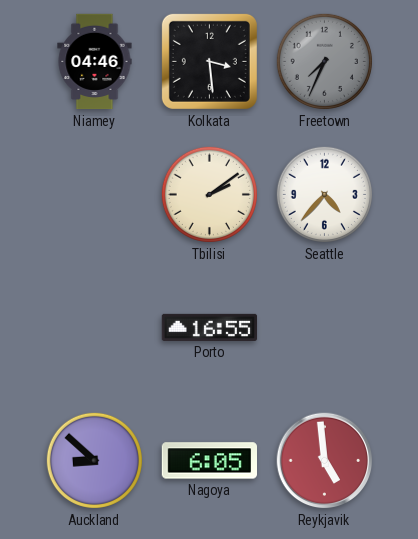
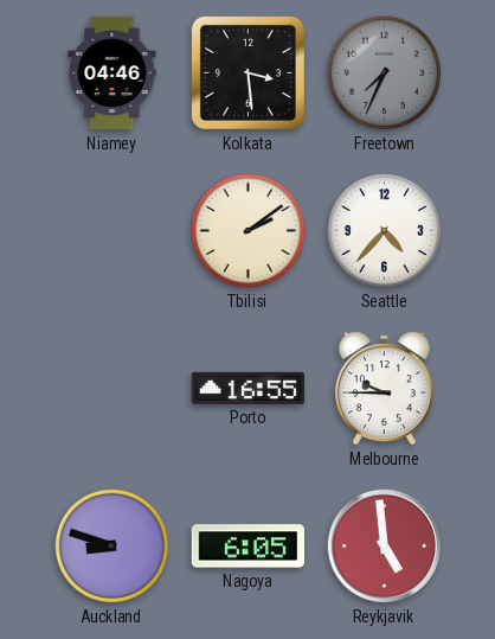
Melbourne: none -> 9:45 (384, 389)
Auckland: 8:52 -> 8:48 (111, 545)
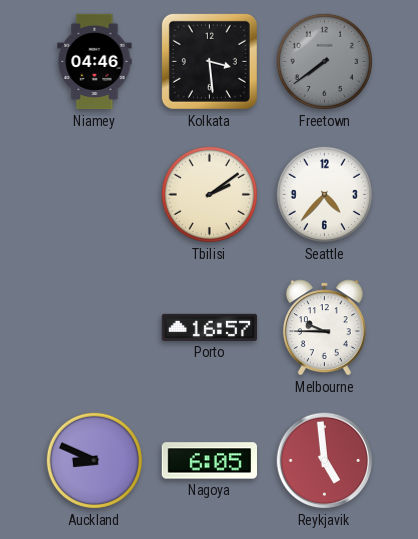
Freetown: 7:34 -> 7:39 (324, 61)
Porto: 16:55 -> 16:57 (210, 327)
Auckland: 8:48 -> 8:49 (94, 460)
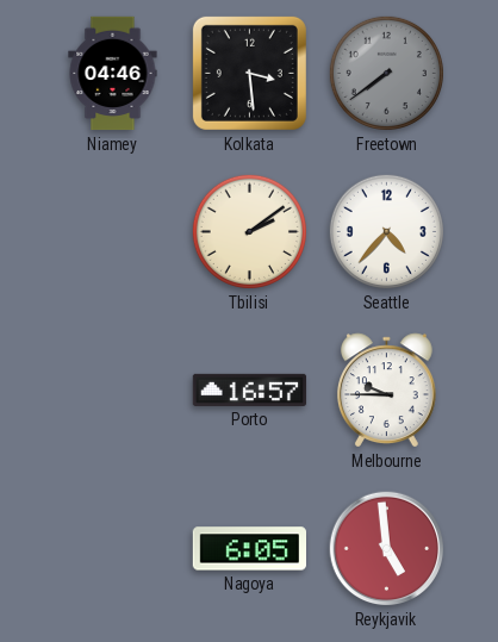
Auckland: 8:49 -> none (94, 460)
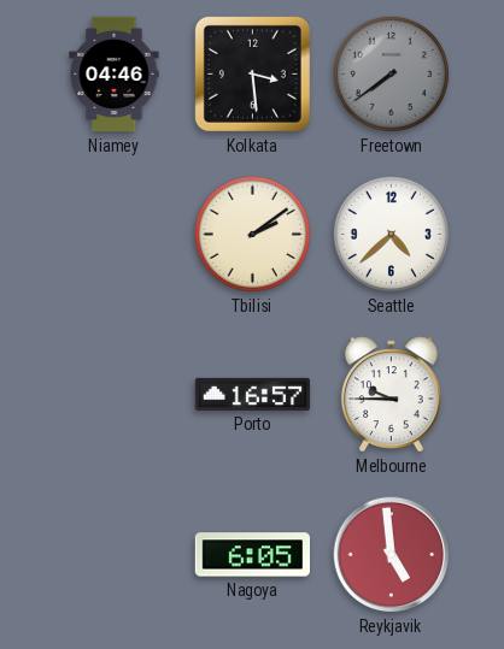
Seattle: 4:37 -> 4:38 (391, 234)
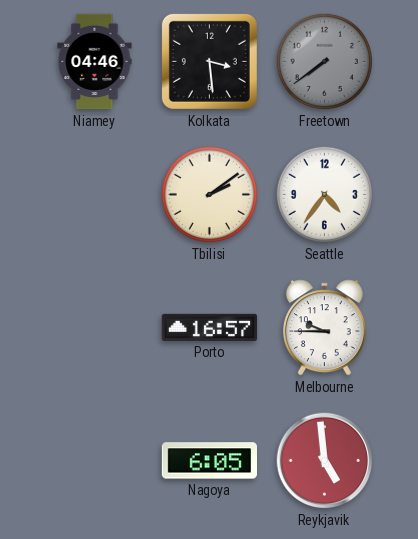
Seattle: 4:38 -> 4:36 (324, 194)
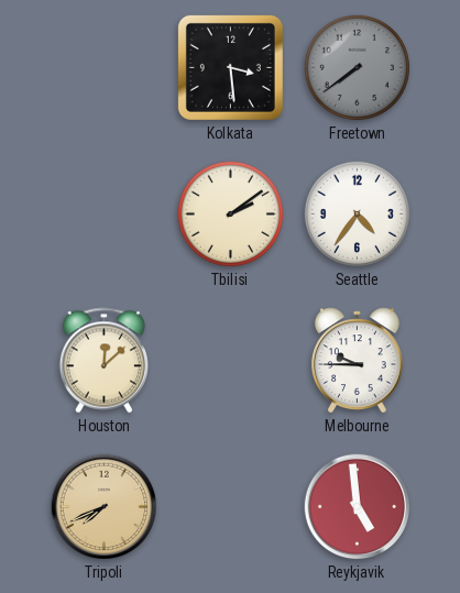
Niamey: 04:46 -> none (95, 62)
Houston: none -> 12:08 (103, 361)
Porto: 16:57 -> none (210, 327)
Tripoli: none -> 7:41 (105, 507)
Nagoya: 6:05 -> none (209, 461)
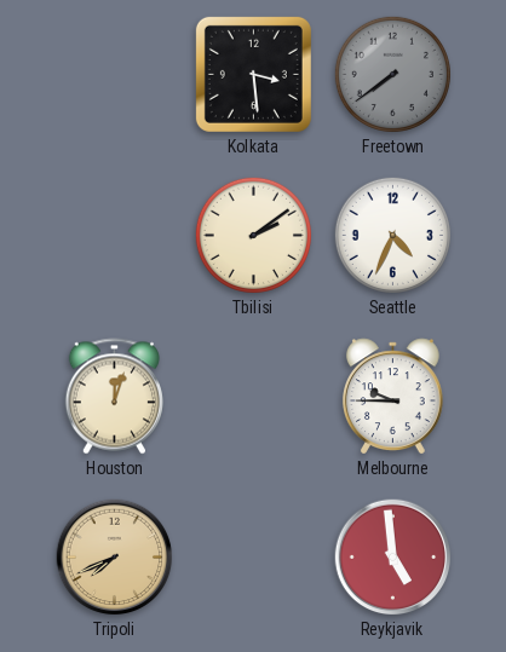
Seattle: 4:36 -> 4:34 (392, 235)
Houston: 12:08 -> 12:03 (114, 397)
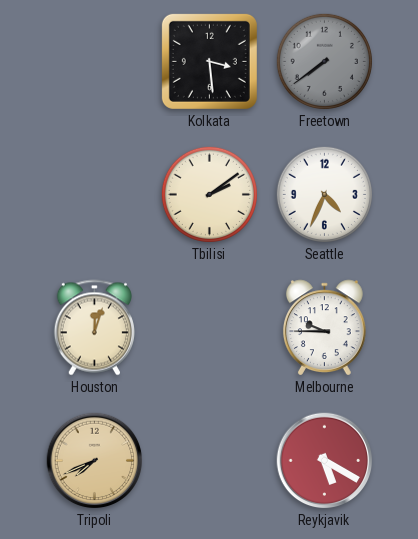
Reykjavik: 4:59 -> 5:20 (325, 461)
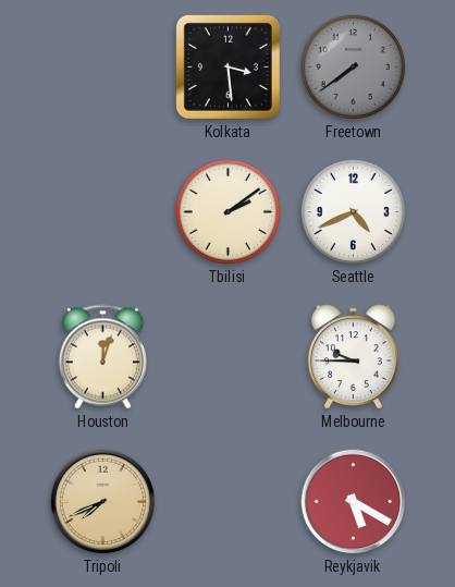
Seattle: 4:34 -> 4:41 (353, 211)
